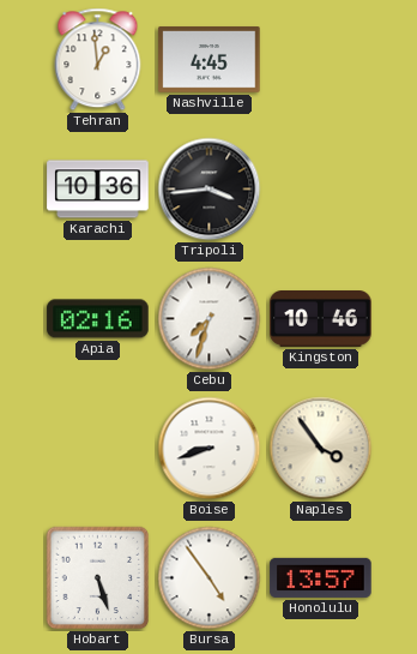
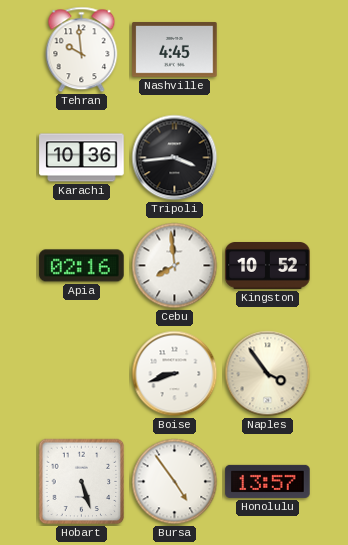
Tehran: 12:59 -> 9:59 (82, 50)
Cebu: 7:33 -> 7:59 (175, 266)
Kingston: 10:46 -> 10:52 (268, 266)
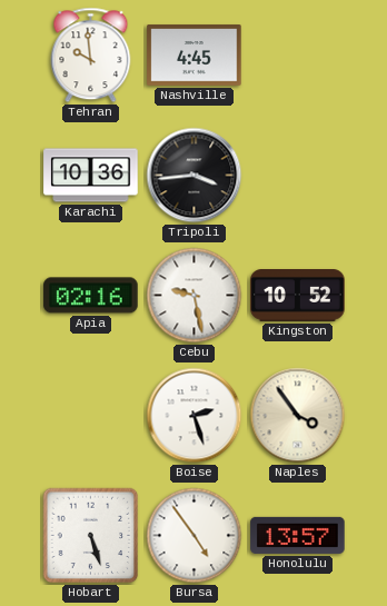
Cebu: 7:59 -> 9:28 (195, 296)
Boise: 8:42 -> 2:27 (195, 416)
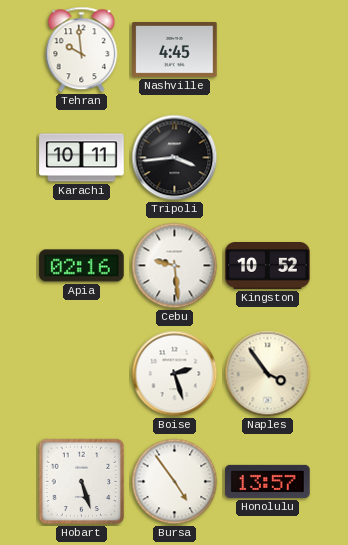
Karachi: 10:36 -> 10:11 (82, 158)
Cebu: 9:28 -> 9:29 (175, 266)
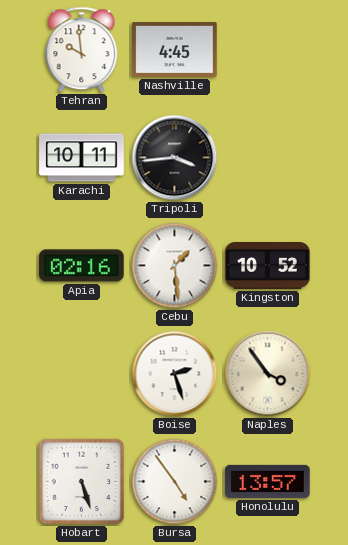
Cebu: 9:29 -> 1:29 (175, 266)
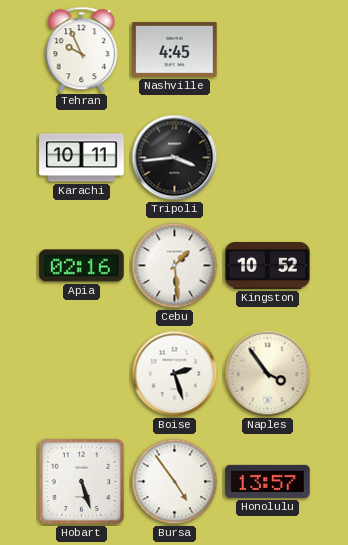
Tehran: 9:59 -> 9:56 (82, 50)
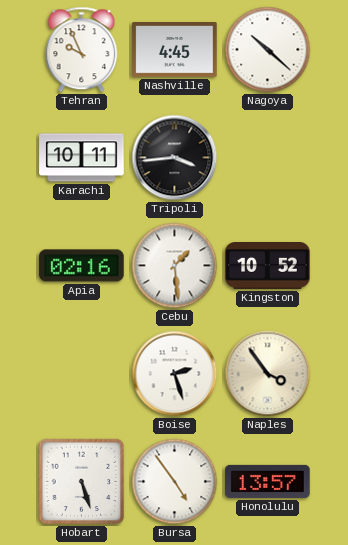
Nagoya: none -> 10:22 (268, 50)
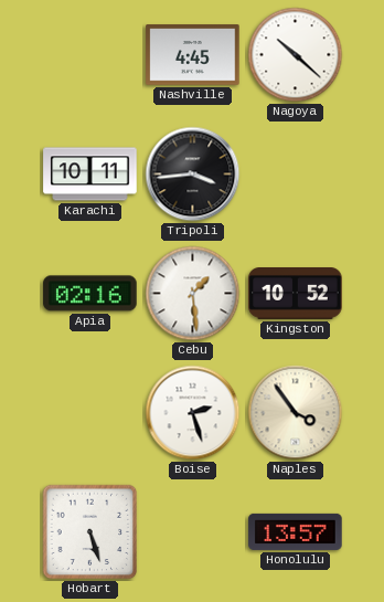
Tehran: 9:56 -> none (82, 50)
Bursa: 4:54 -> none (175, 482)
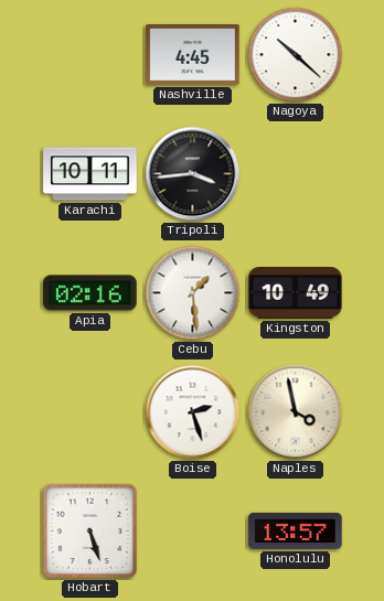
Kingston: 10:52 -> 10:49 (296, 293)
Naples: 3:54 -> 3:58 (296, 412)
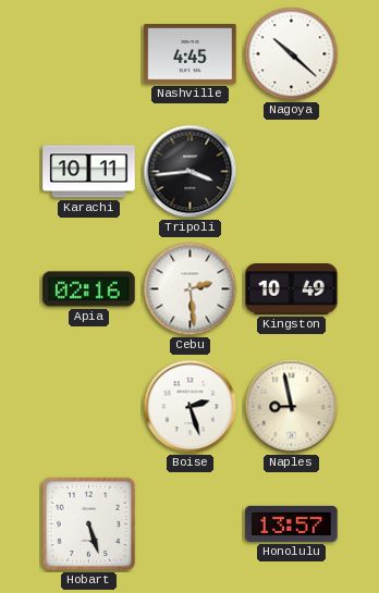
Cebu: 1:29 -> 2:29 (191, 289)
Naples: 3:58 -> 8:58 (292, 407)
